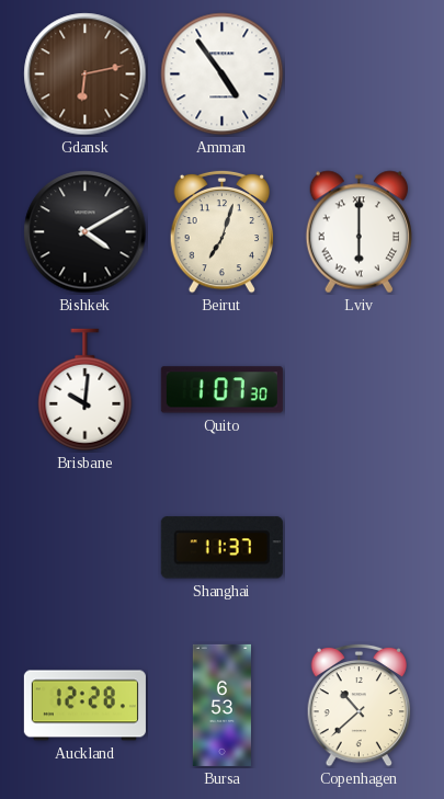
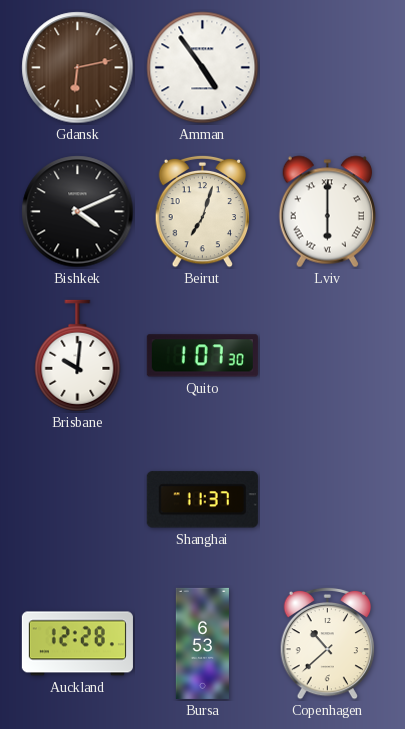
Bishkek: 4:10 -> 4:11 (78, 212)
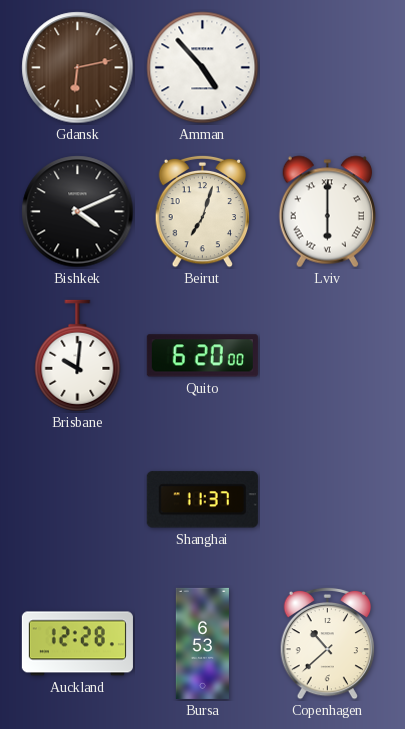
Amman: 4:54 -> 4:53 (203, 68)
Quito: 1:07 -> 6:20 (202, 356)
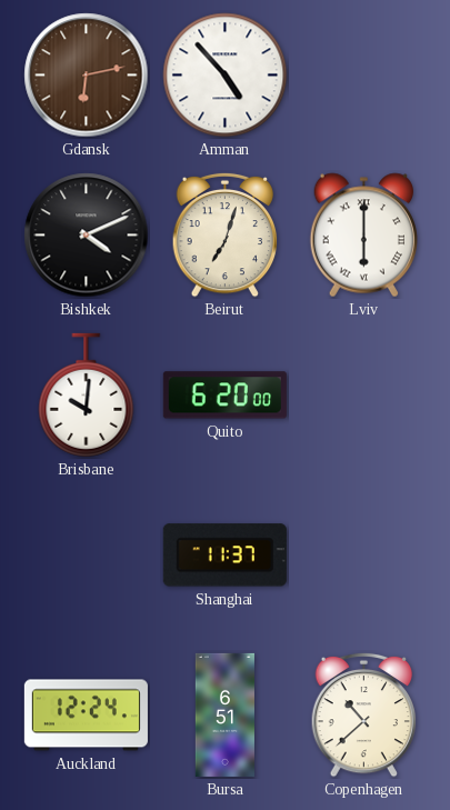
Auckland: 12:28 -> 12:24 (86, 716)
Bursa: 6:53 -> 6:51 (224, 714)
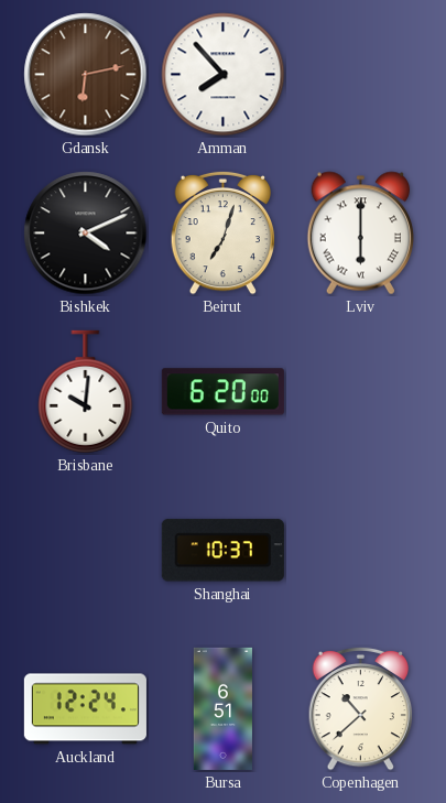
Amman: 4:53 -> 7:53 (224, 75)
Shanghai: 11:37 -> 10:37 (222, 551)
